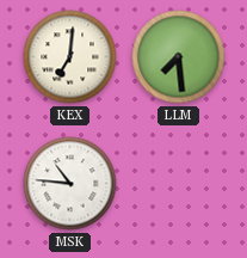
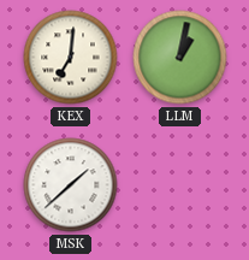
LLM: 7:29 -> 1:02 (180, 58)
MSK: 10:46 -> 1:38 (71, 185)
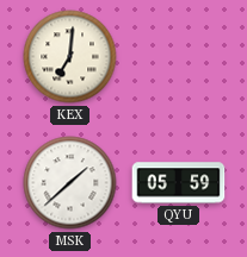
LLM: 1:02 -> none (180, 58)
QYU: none -> 05:59 (179, 183)
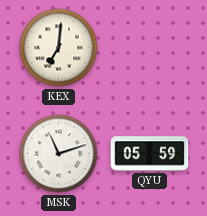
MSK: 1:38 -> 11:12 (59, 154)
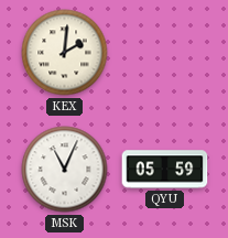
KEX: 7:01 -> 2:01 (65, 53)
MSK: 11:12 -> 11:04 (65, 170)
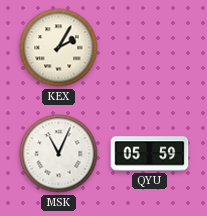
KEX: 2:01 -> 2:05 (59, 48)
